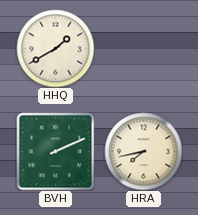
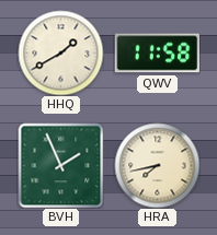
QWV: none -> 11:58 (157, 54)
BVH: 2:11 -> 1:56 (60, 165)
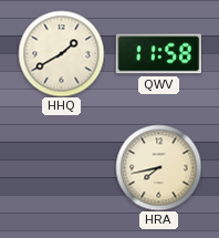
BVH: 1:56 -> none (60, 165)
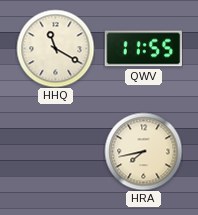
HHQ: 1:40 -> 11:20 (55, 48)
QWV: 11:58 -> 11:55 (143, 49)
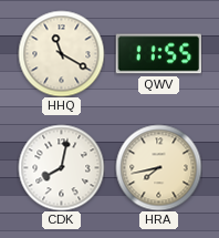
CDK: none -> 8:02 (61, 167)
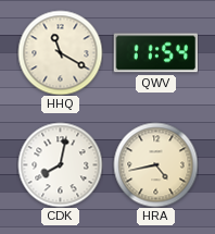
QWV: 11:55 -> 11:54 (155, 53)
HRA: 7:43 -> 4:43 (155, 164)
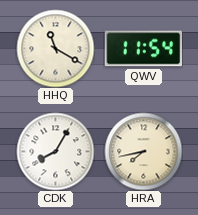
CDK: 8:02 -> 8:05 (55, 151)
HRA: 4:43 -> 7:43 (143, 151)
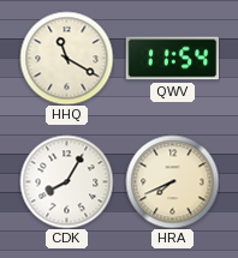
HRA: 7:43 -> 7:41 (172, 181)
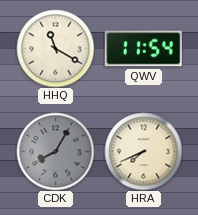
CDK dial: white -> grey (55, 151)
